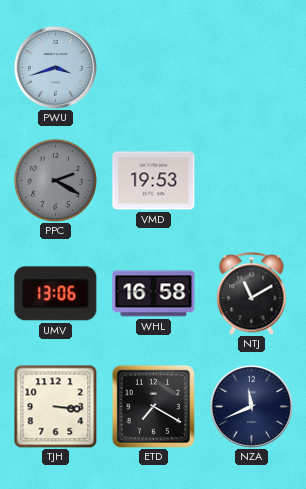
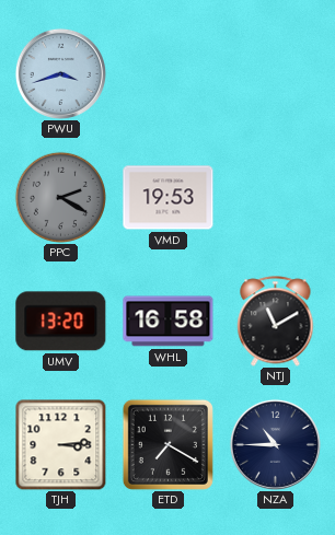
UMV: 13:06 -> 13:20 (61, 322)
TJH: 3:16 -> 3:14 (60, 444)
NZA: 11:41 -> 10:45 (275, 444)
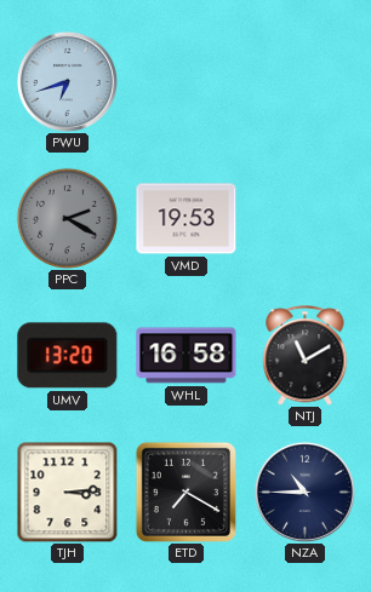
PWU: 3:42 -> 6:42 (67, 81)
